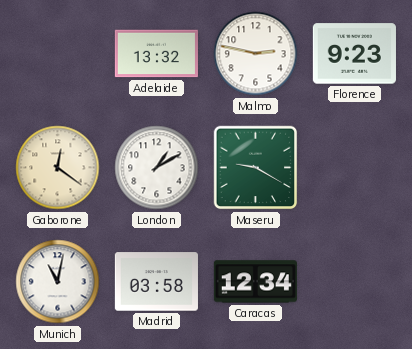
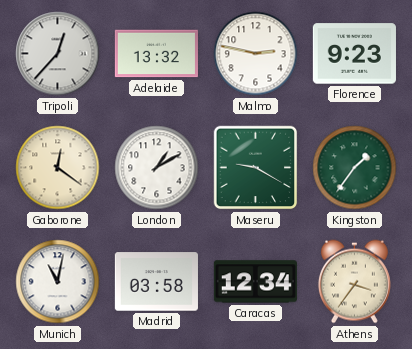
Tripoli: none -> 12:37 (58, 54)
Kingston: none -> 1:36 (355, 168)
Athens: none -> 3:36 (354, 282)
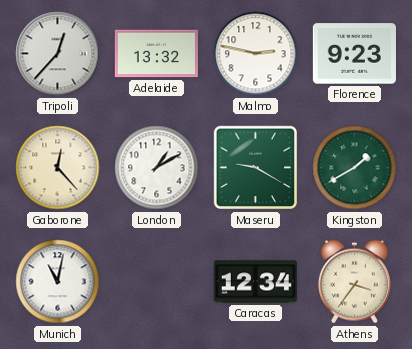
Gaborone: 12:21 -> 12:23 (58, 168)
Kingston: 1:36 -> 1:40 (355, 168)
Madrid: 03:58 -> none (156, 282)
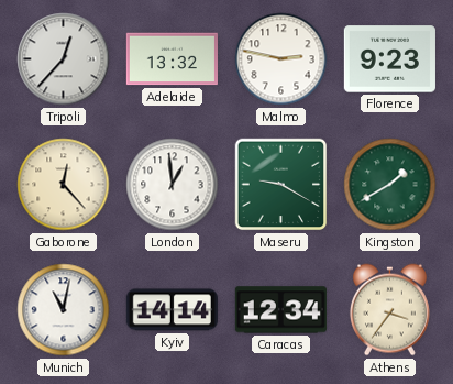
London: 1:10 -> 12:59 (173, 185)
Kyiv: none -> 14:14 (172, 310)
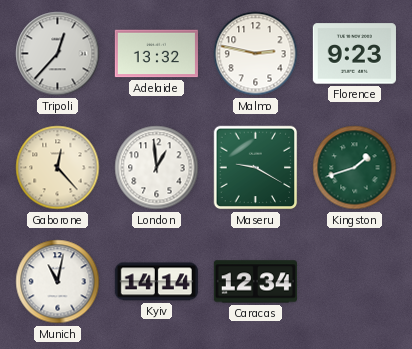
Kingston: 1:40 -> 1:42 (355, 168)
Athens: 3:36 -> none (389, 310)
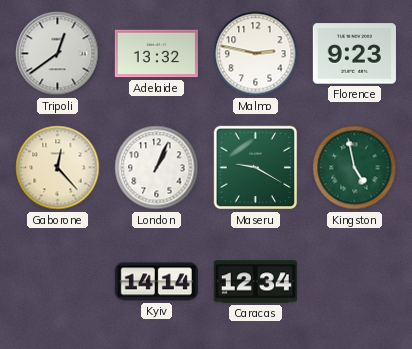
Tripoli: 12:37 -> 12:39 (58, 54)
London: 12:59 -> 1:04 (157, 168)
Kingston: 1:42 -> 4:58 (355, 168)
Munich: 11:02 -> none (58, 282)
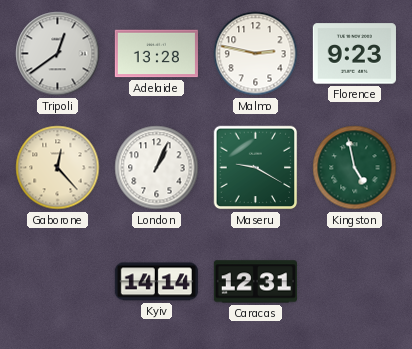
Adelaide: 13:32 -> 13:28 (156, 54)
Caracas: 12:34 -> 12:31 (255, 282)
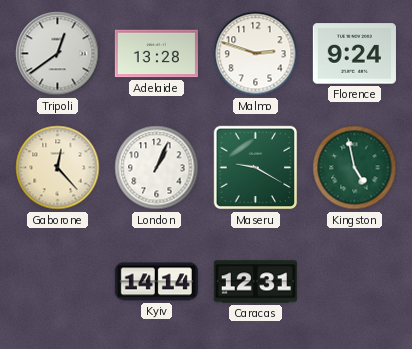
Malmo: 2:47 -> 2:48 (256, 54)
Florence: 9:23 -> 9:24 (354, 54)
